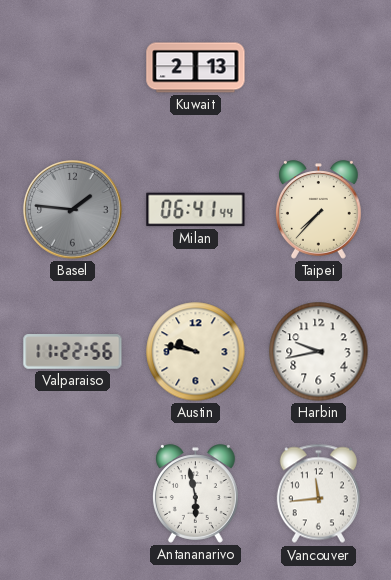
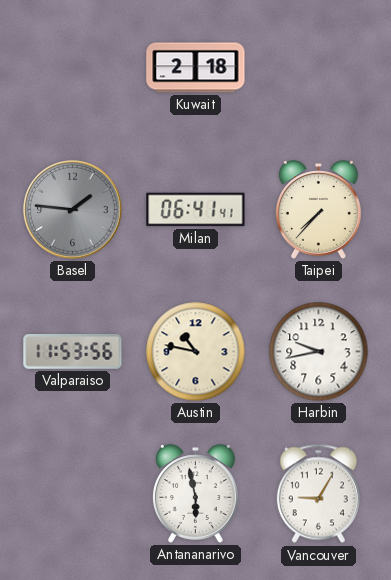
Kuwait: 2:13 -> 2:18 (196, 68)
Milan: 06:41:44 -> 06:41:41 (196, 210)
Valparaiso: 11:22 -> 11:53 (73, 352)
Austin: 9:47 -> 10:47 (196, 352)
Vancouver: 11:44 -> 9:05 (318, 494)
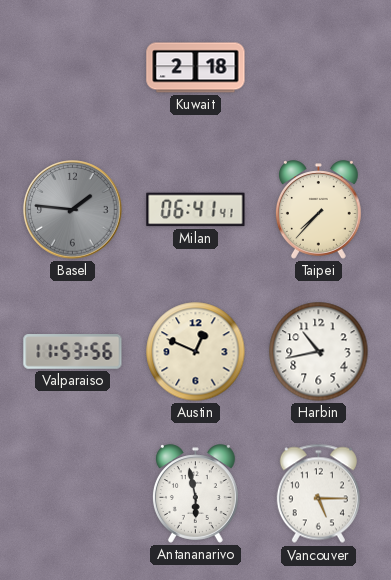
Austin: 10:47 -> 12:49 (196, 352)
Harbin: 9:43 -> 10:43 (319, 352)
Vancouver: 9:05 -> 5:15 (318, 494)
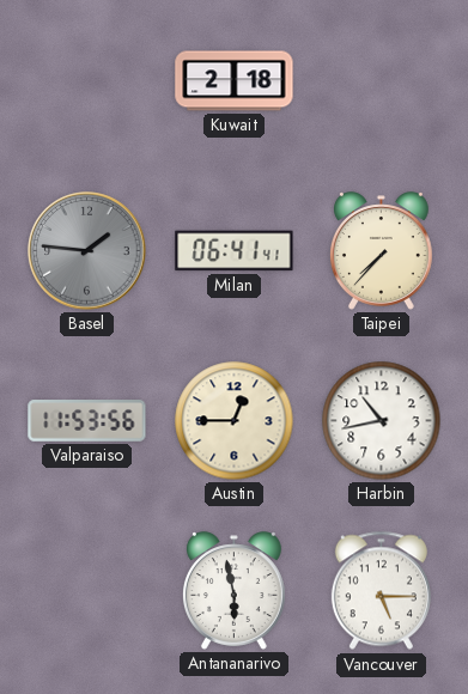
Austin: 12:49 -> 12:45 (235, 421)
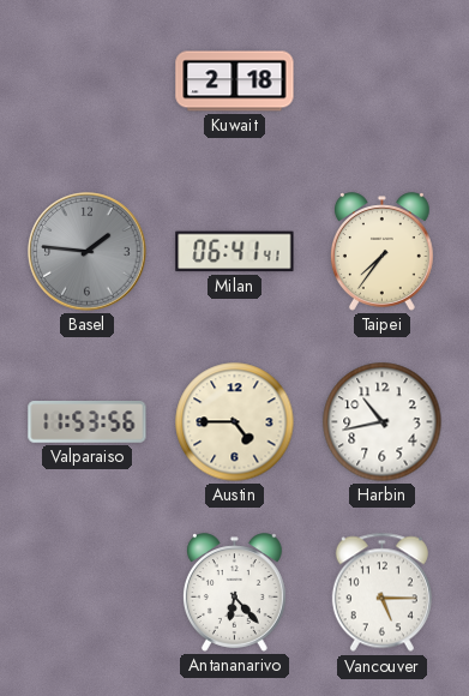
Taipei: 7:37 -> 7:36 (381, 252)
Austin: 12:45 -> 4:45 (235, 422)
Antananarivo: 5:58 -> 6:23 (234, 593)
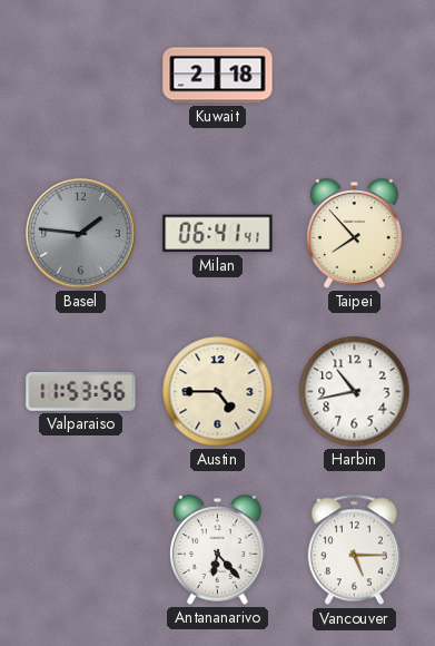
Taipei: 7:36 -> 7:53 (354, 234)
